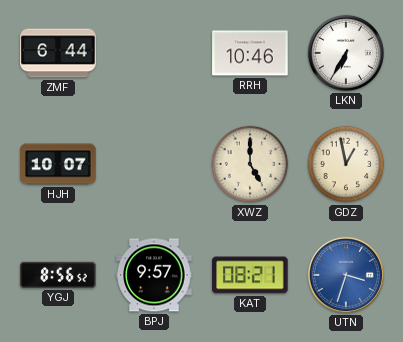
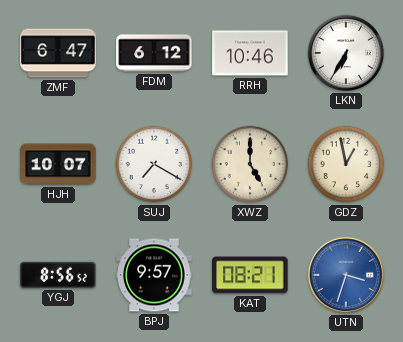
ZMF: 6:44 -> 6:47 (58, 53)
FDM: none -> 6:12 (154, 53)
SUJ: none -> 7:20 (154, 164)
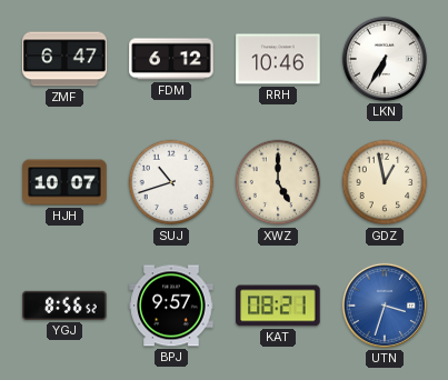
SUJ: 7:20 -> 10:42 (171, 182)
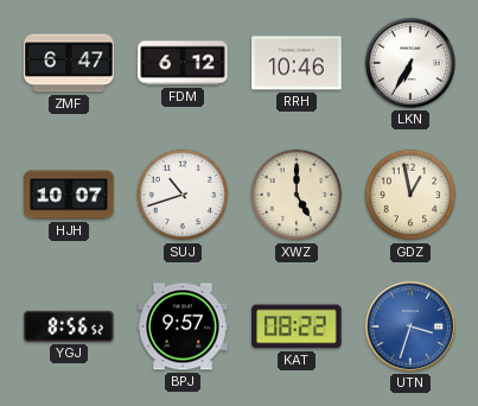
KAT: 08:21 -> 08:22 (297, 326)
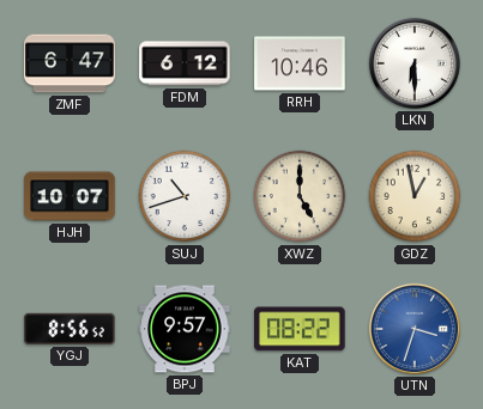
LKN: 6:35 -> 6:30 (415, 63)
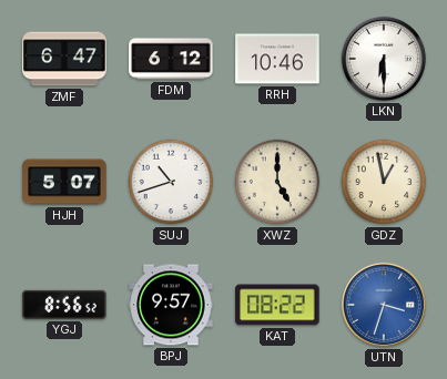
HJH: 10:07 -> 5:07 (64, 182)
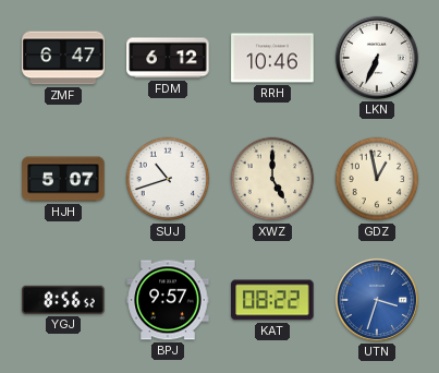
LKN: 6:30 -> 6:34 (377, 58)
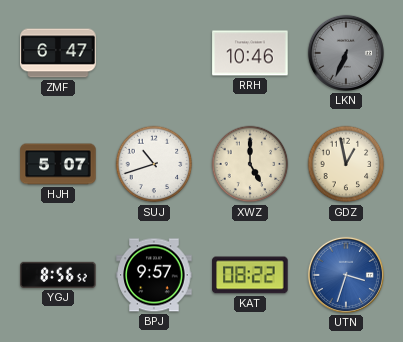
FDM: 6:12 -> none (168, 58)
LKN dial: white -> grey (346, 53)
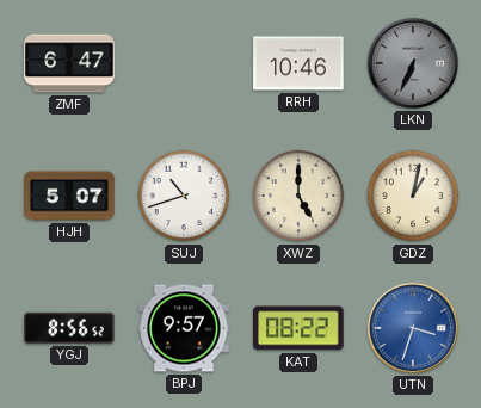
GDZ: 12:58 -> 1:02 (413, 196)
